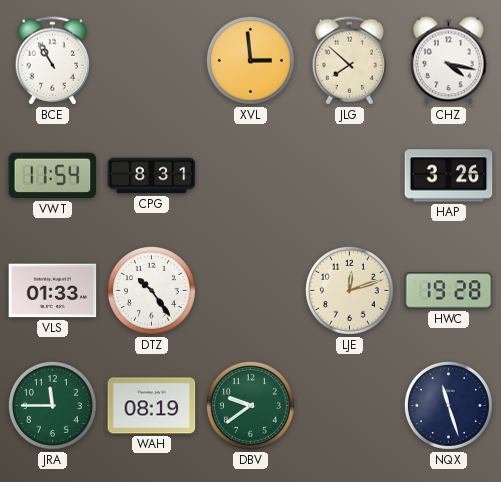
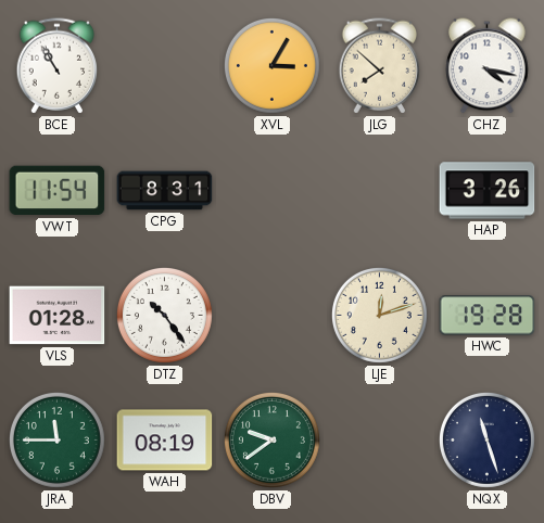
XVL: 2:59 -> 3:05 (271, 65)
VLS: 01:33 -> 01:28 (58, 316)
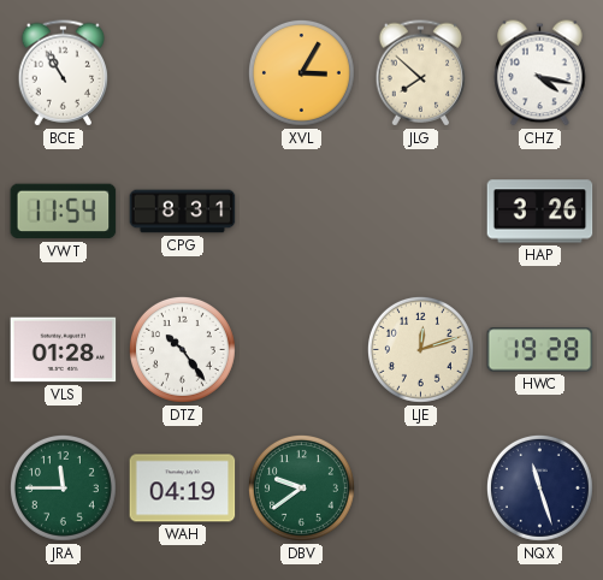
WAH: 08:19 -> 04:19 (183, 489)
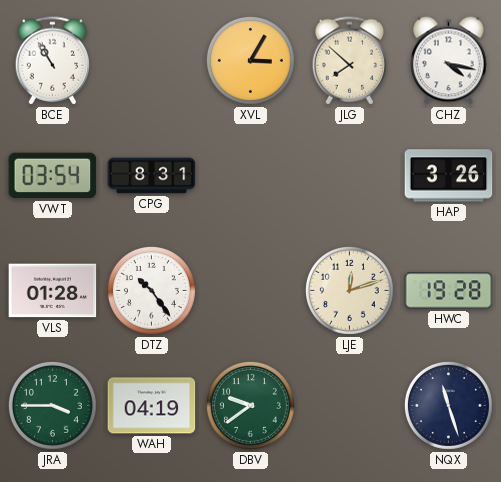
VWT: 11:54 -> 03:54 (53, 176)
JRA: 11:45 -> 3:45 (52, 405)
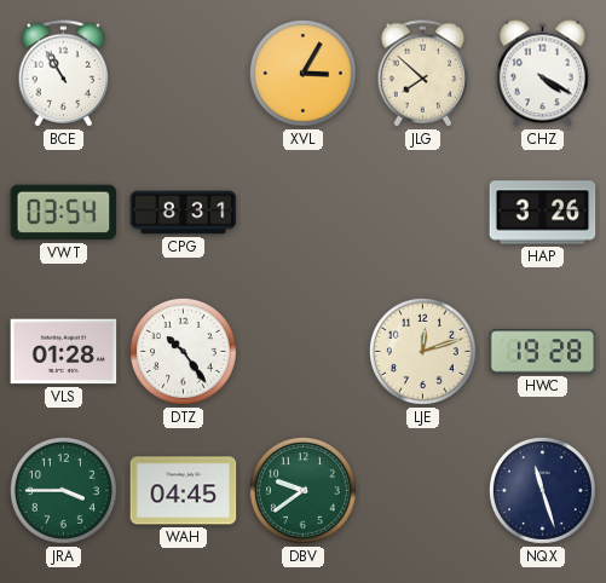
CHZ: 4:17 -> 4:20 (543, 74)
WAH: 04:19 -> 04:45 (184, 491)
